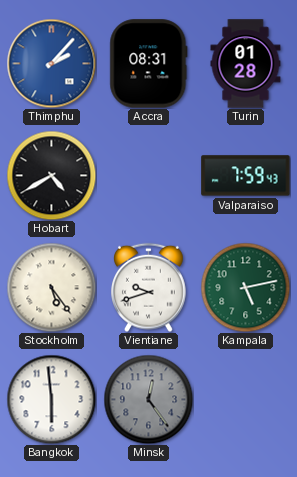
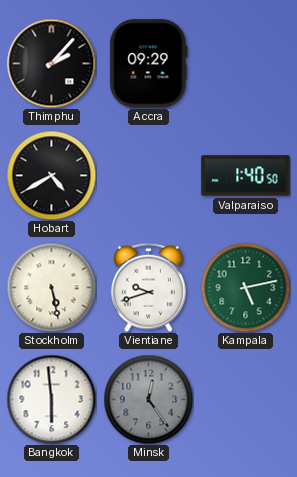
Thimphu dial: blue -> black (51, 63)
Accra: 08:31 -> 09:29 (149, 64)
Turin: 01:28 -> none (246, 64)
Valparaiso: 7:59 -> 1:40 (246, 176)
Stockholm: 5:24 -> 5:28 (51, 287)
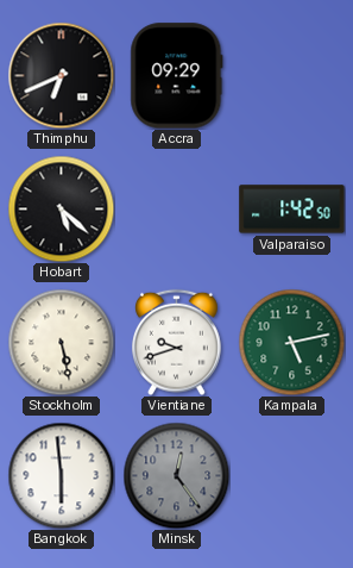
Thimphu: 2:07 -> 6:41 (61, 75)
Hobart: 4:40 -> 5:22 (61, 208)
Valparaiso: 1:40 -> 1:42 (292, 210)
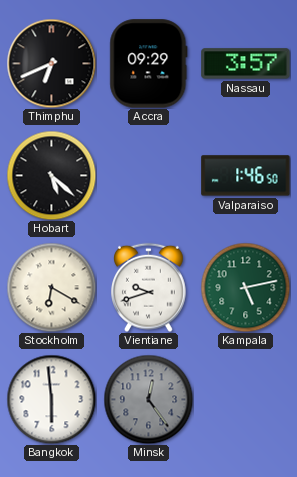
Nassau: none -> 3:57 (246, 64)
Valparaiso: 1:42 -> 1:46 (246, 176)
Stockholm: 5:28 -> 6:20 (51, 287)
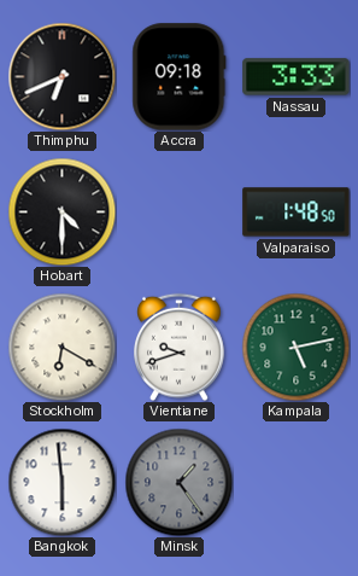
Accra: 09:29 -> 09:18 (180, 77)
Nassau: 3:57 -> 3:33 (297, 77)
Hobart: 5:22 -> 4:30 (61, 211)
Valparaiso: 1:46 -> 1:48 (297, 213)
Minsk: 12:24 -> 1:24 (178, 482)
